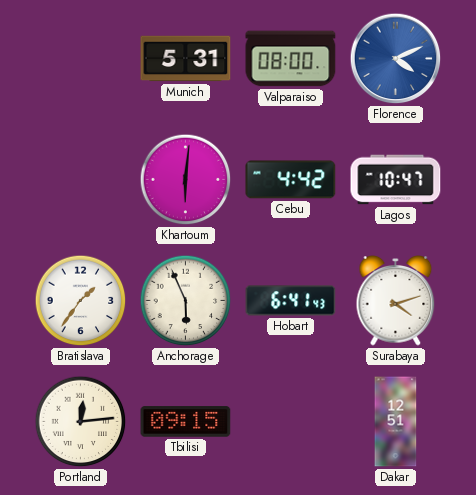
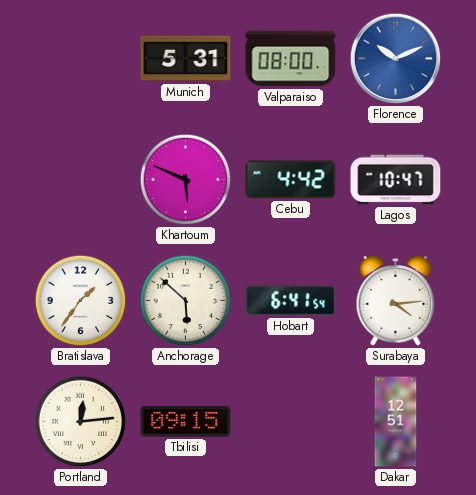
Florence: 4:11 -> 10:11 (396, 59)
Khartoum: 6:01 -> 5:49 (186, 180)
Anchorage: 5:56 -> 5:52 (186, 301)
Hobart: 6:41:43 -> 6:41:54 (291, 301)
Surabaya: 4:12 -> 4:14 (396, 301)
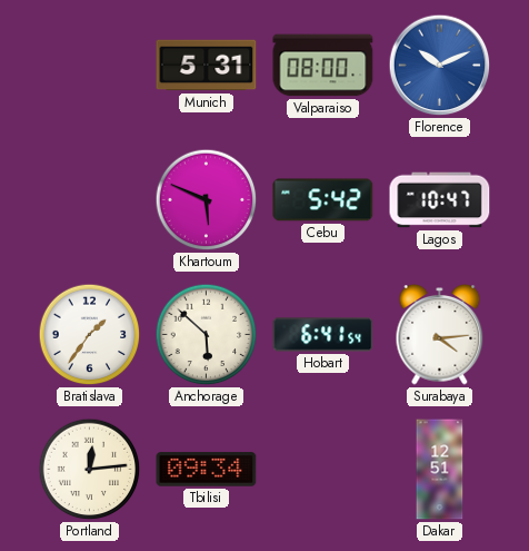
Cebu: 4:42 -> 5:42 (323, 200)
Tbilisi: 09:15 -> 09:34 (207, 470)
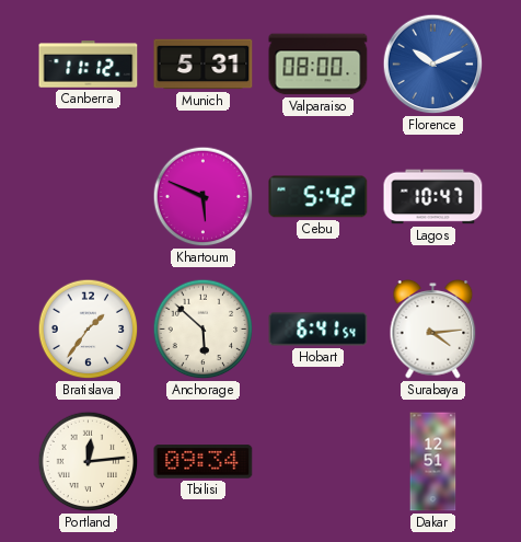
Canberra: none -> 11:12 (89, 65)
